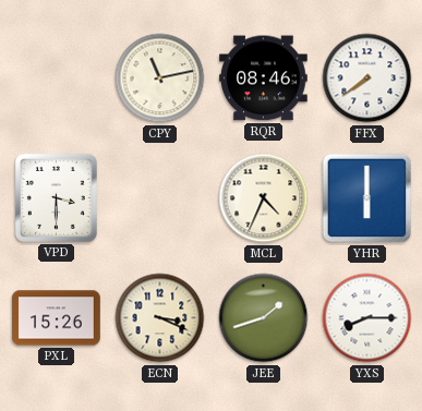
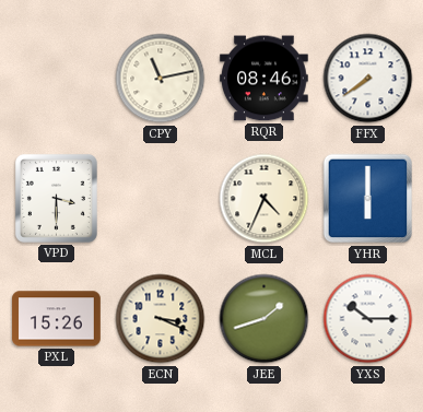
YXS: 8:15 -> 10:15 (368, 319)
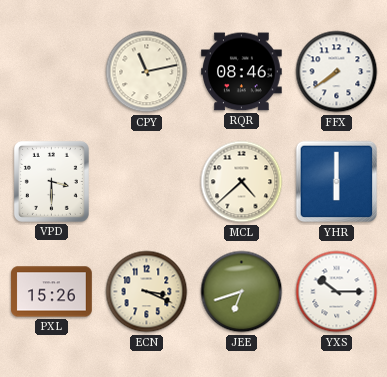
MCL: 4:34 -> 4:38 (242, 182)
JEE: 1:42 -> 6:42 (242, 292)
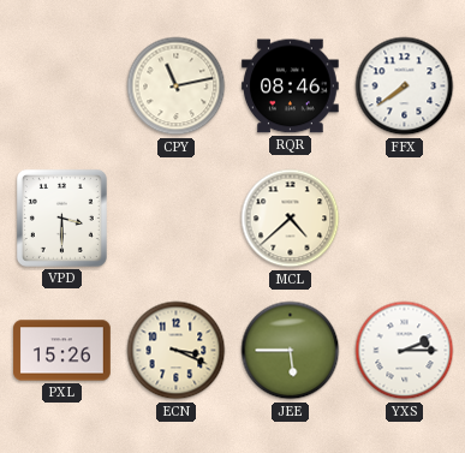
YHR: 6:00 -> none (337, 182)
JEE: 6:42 -> 5:45 (291, 351)
YXS: 10:15 -> 2:15 (405, 351)
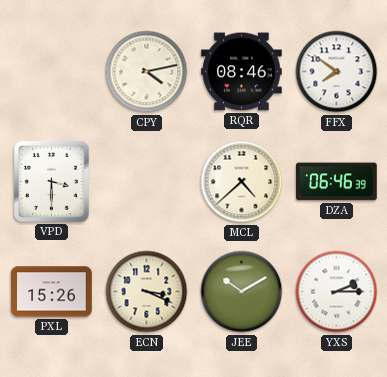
CPY: 11:13 -> 4:13 (147, 72)
FFX: 7:39 -> 7:51 (337, 72)
DZA: none -> 06:46 (337, 182)
JEE: 5:45 -> 10:10 (242, 292)
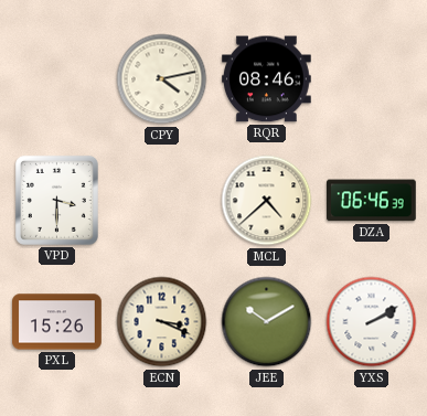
FFX: 7:51 -> none (337, 72)
YXS: 2:15 -> 2:10 (372, 322)
